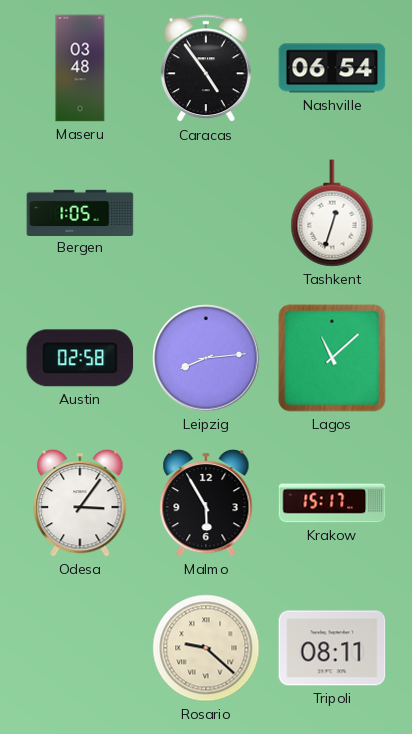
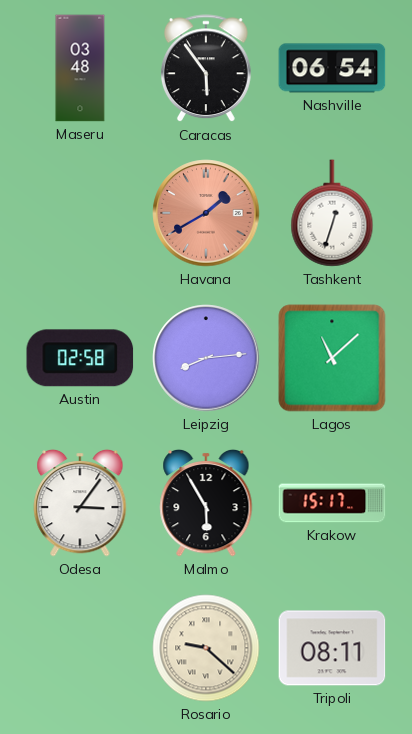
Caracas: 4:54 -> 5:54 (206, 69)
Bergen: 1:05 -> none (80, 212)
Havana: none -> 1:40 (206, 213)
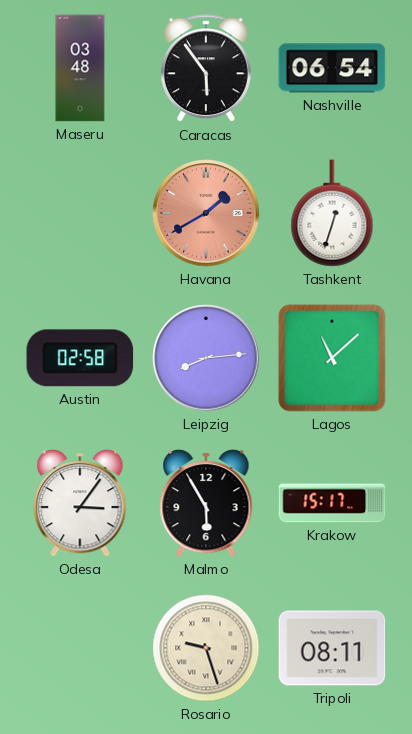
Rosario: 9:22 -> 9:27 (206, 648)
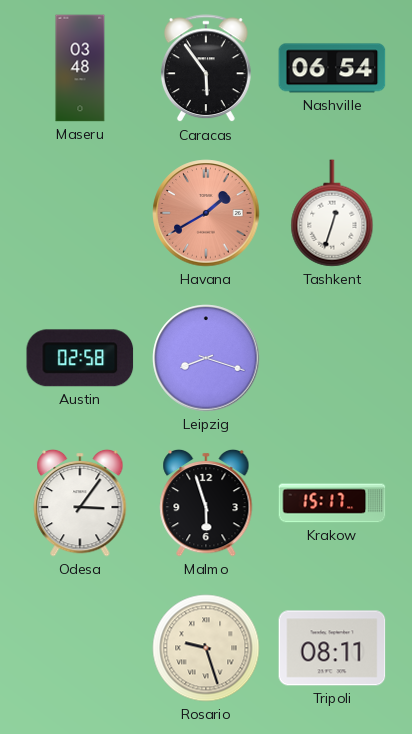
Leipzig: 8:14 -> 8:18 (206, 358)
Lagos: 11:08 -> none (332, 358)
Malmo: 5:55 -> 5:57 (206, 503)
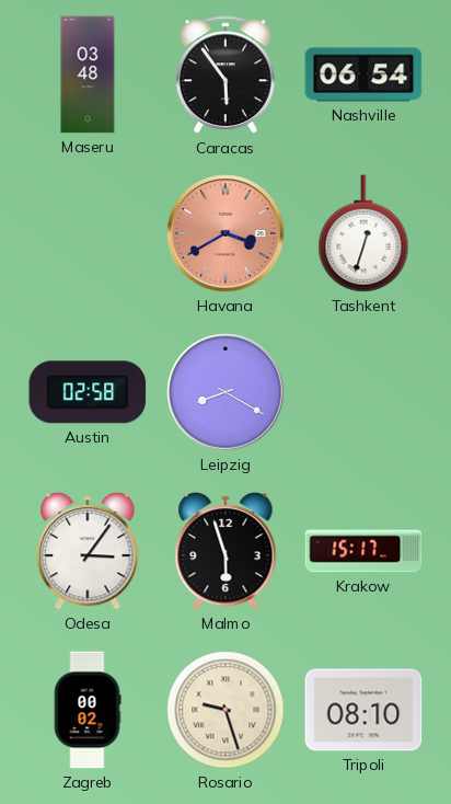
Havana: 1:40 -> 3:40 (225, 233)
Leipzig: 8:18 -> 8:20 (225, 392)
Zagreb: none -> 00:02 (88, 710)
Tripoli: 08:11 -> 08:10 (363, 710)
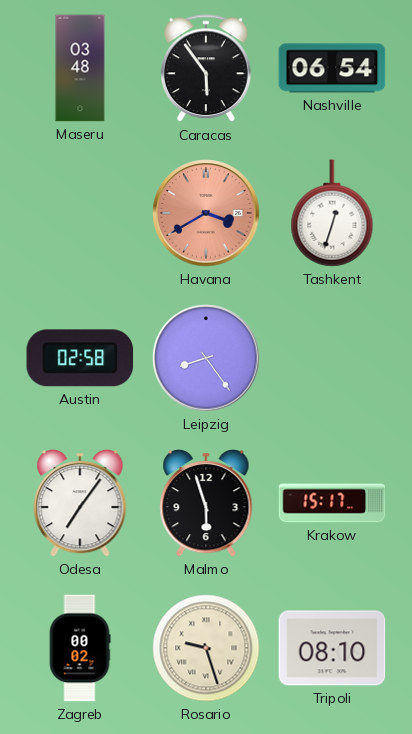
Leipzig: 8:20 -> 8:24 (206, 358)
Odesa: 3:06 -> 7:06 (80, 503)
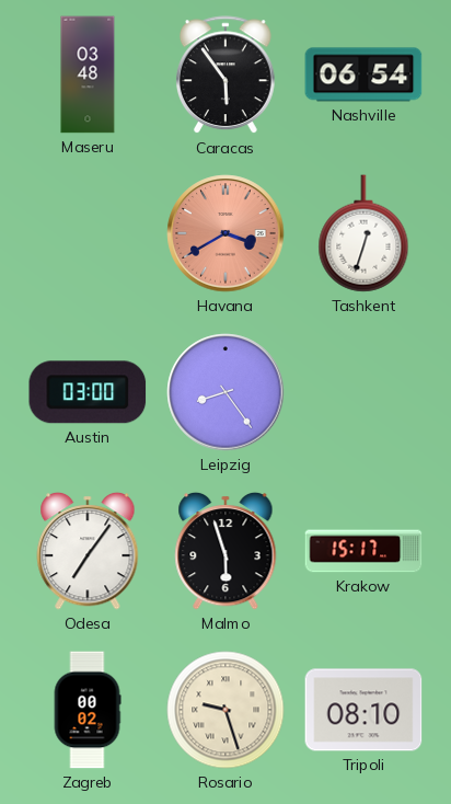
Austin: 02:58 -> 03:00 (88, 392)
